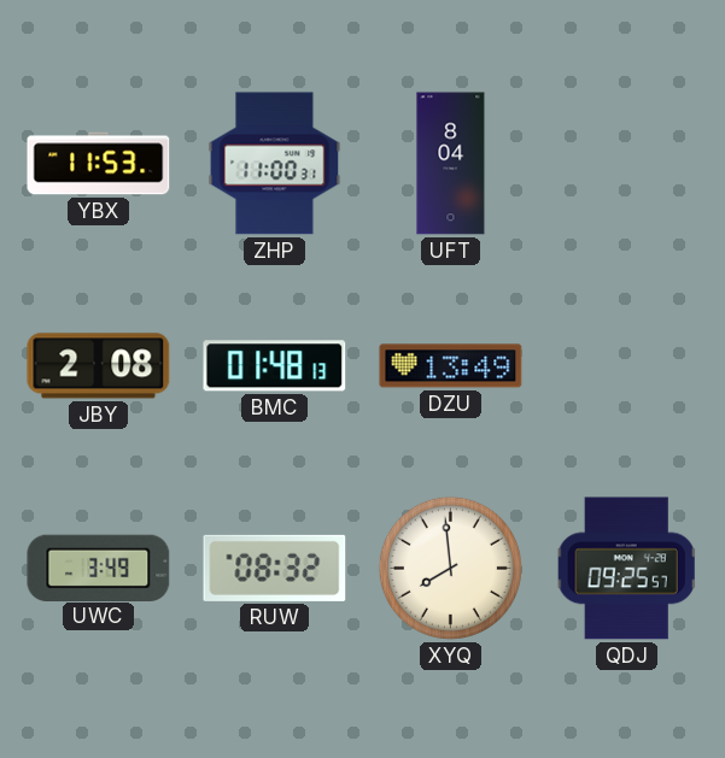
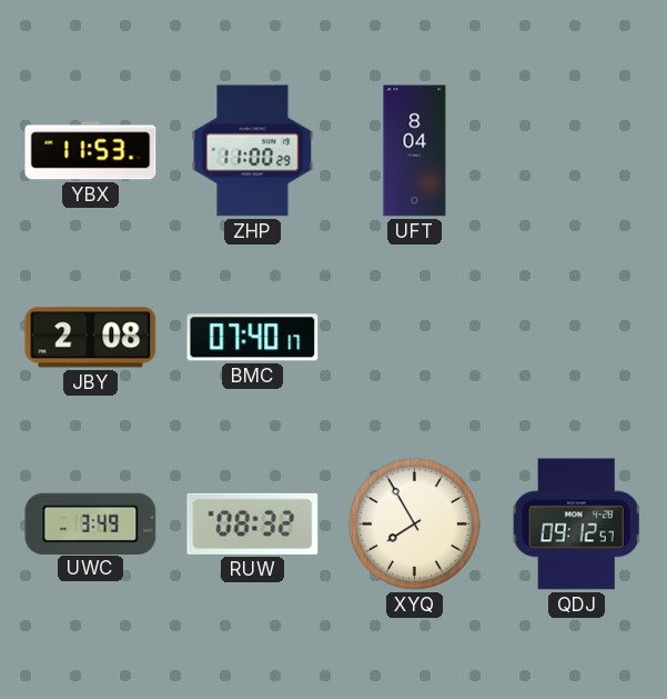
ZHP: 11:00:31 -> 11:00:29 (253, 151)
BMC: 01:48 -> 07:40 (253, 338)
DZU: 13:49 -> none (451, 366)
XYQ: 7:59 -> 7:55 (414, 523)
QDJ: 09:25 -> 09:12 (576, 525)
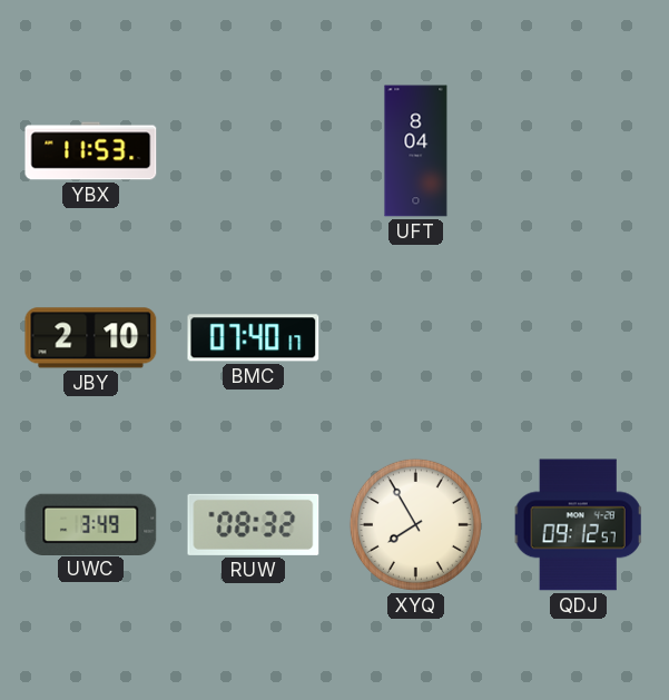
ZHP: 11:00 -> none (253, 151)
JBY: 2:08 -> 2:10 (91, 338)
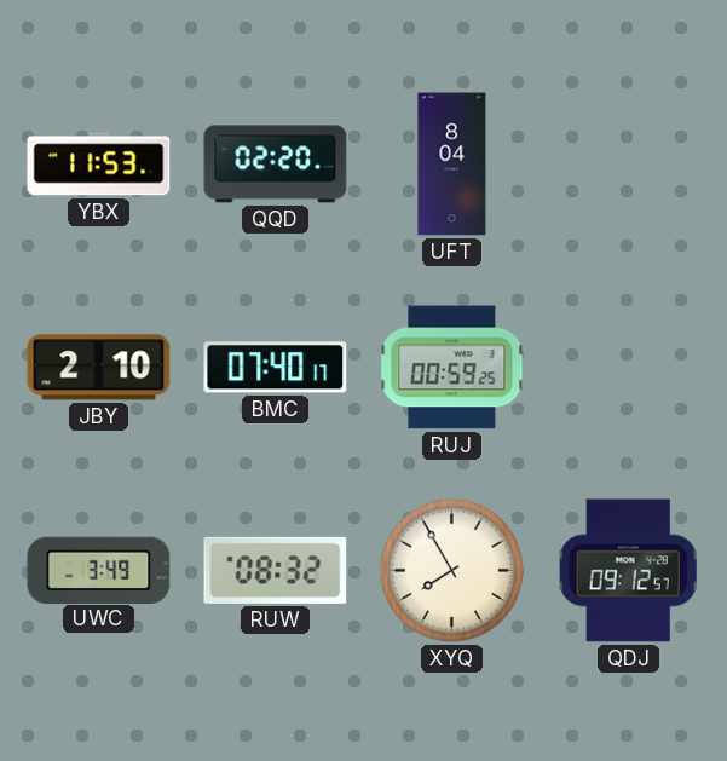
QQD: none -> 02:20 (276, 165)
RUJ: none -> 00:59 (452, 368)
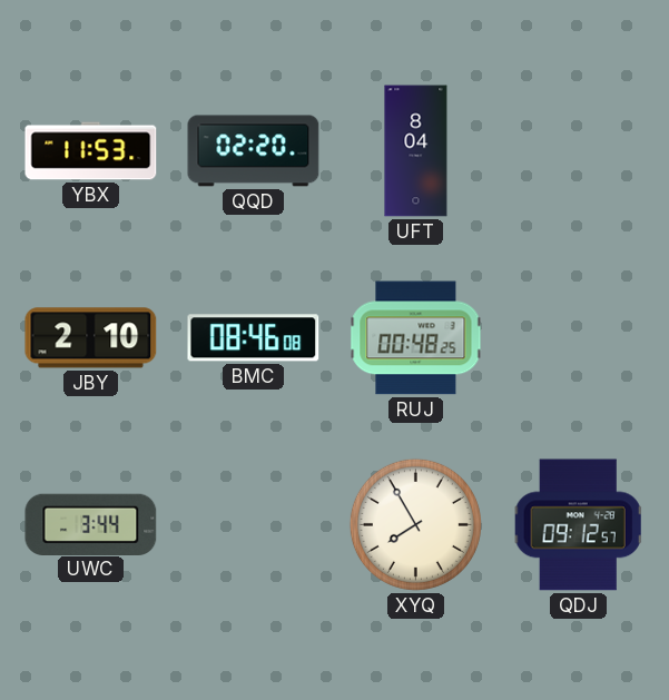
BMC: 07:40 -> 08:46 (254, 338)
RUJ: 00:59 -> 00:48 (416, 338)
UWC: 3:49 -> 3:44 (91, 524)
RUW: 08:32 -> none (276, 570)
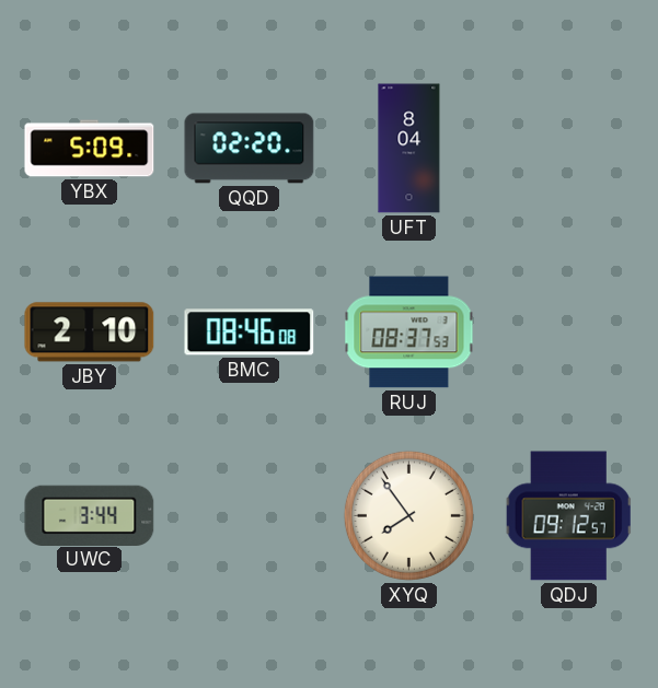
YBX: 11:53 -> 5:09 (90, 149)
RUJ: 00:48 -> 08:37 (409, 333)
XYQ: 7:55 -> 7:54 (408, 515)
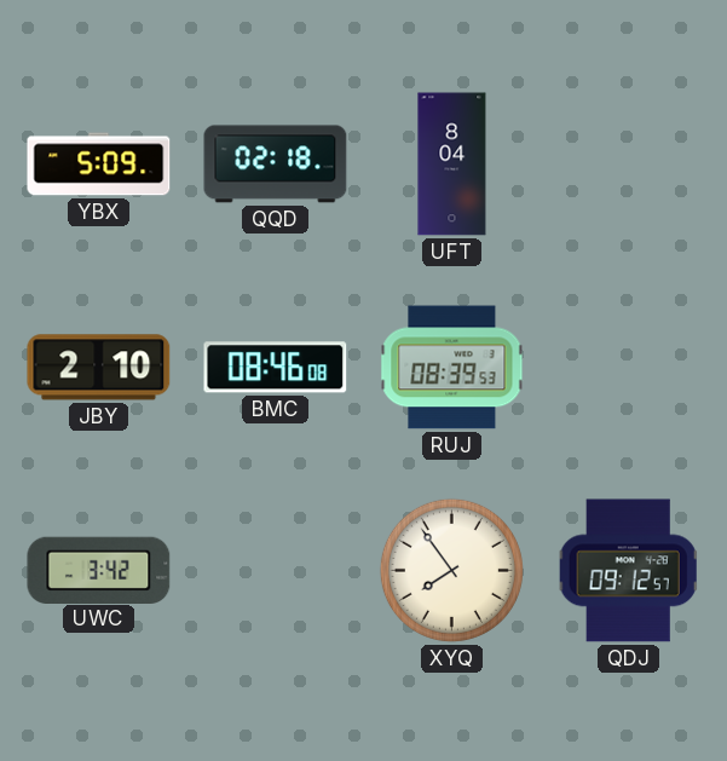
QQD: 02:20 -> 02:18 (276, 165)
RUJ: 08:37 -> 08:39 (452, 368)
UWC: 3:44 -> 3:42 (99, 570)
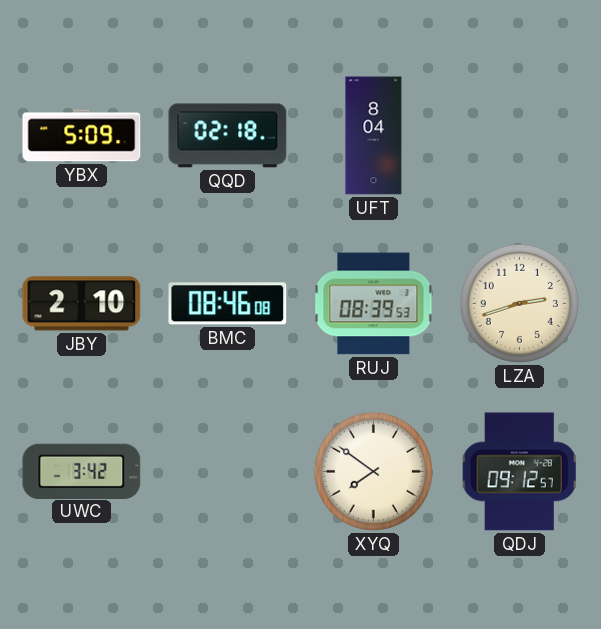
LZA: none -> 2:42 (519, 303)
XYQ: 7:54 -> 7:51 (373, 471)
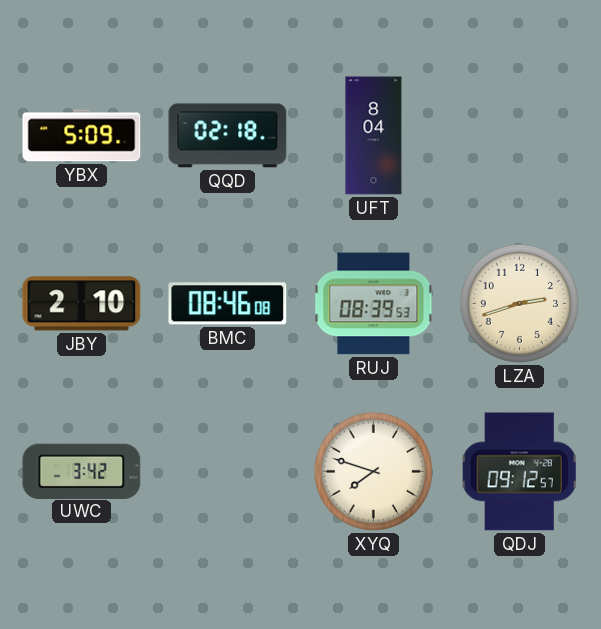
XYQ: 7:51 -> 7:48 (373, 471)
